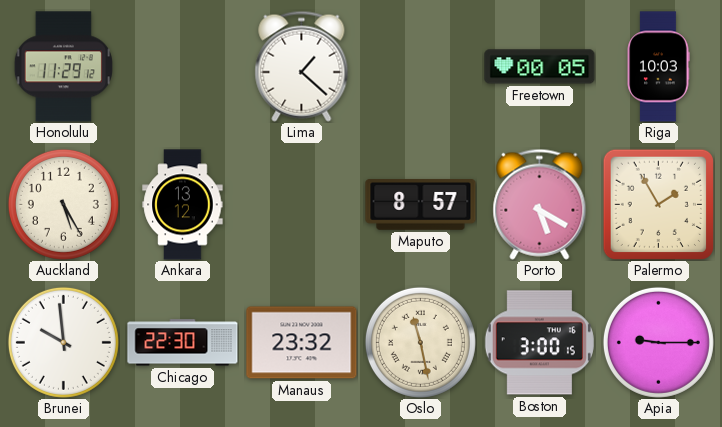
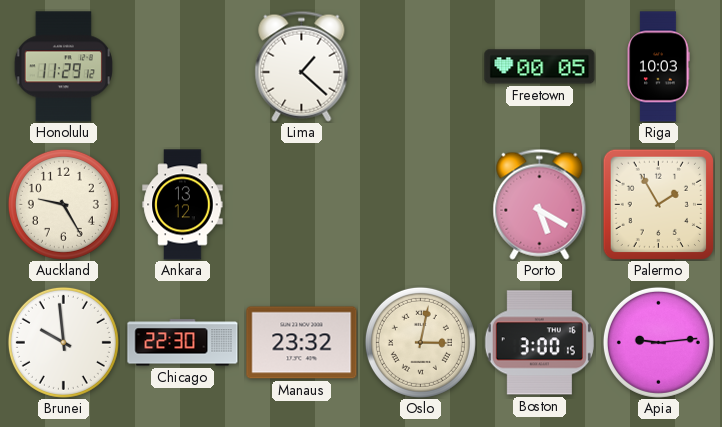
Auckland: 5:25 -> 9:25 (63, 204)
Maputo: 8:57 -> none (421, 205)
Oslo: 11:28 -> 3:02 (420, 342)
Apia: 9:15 -> 9:14 (658, 342)
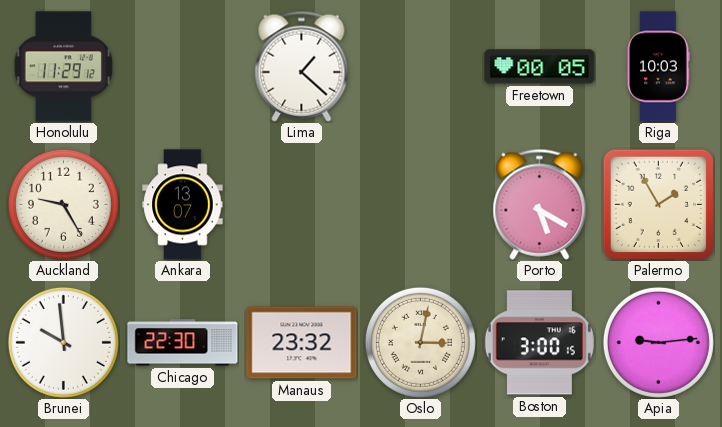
Ankara: 13:12 -> 13:07 (183, 205)
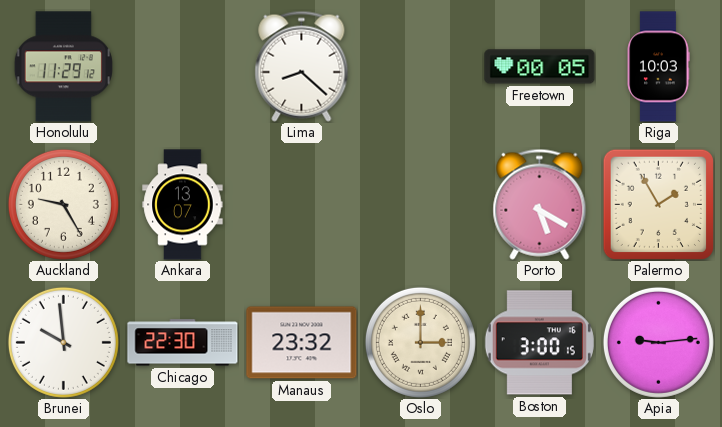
Lima: 1:22 -> 8:22 (302, 66)
Oslo: 3:02 -> 3:00 (420, 342)
